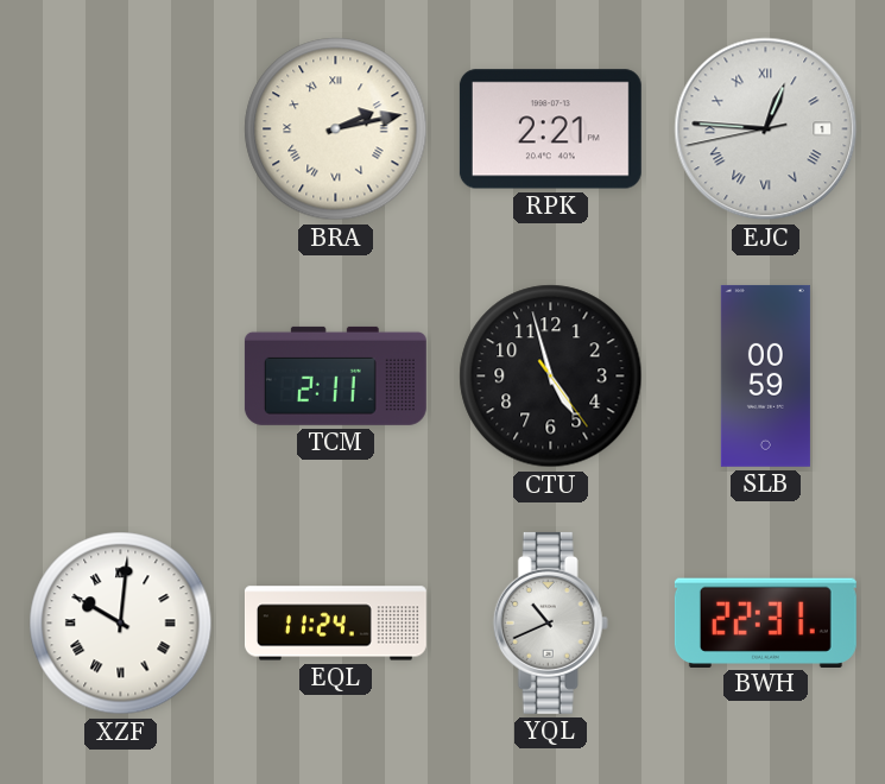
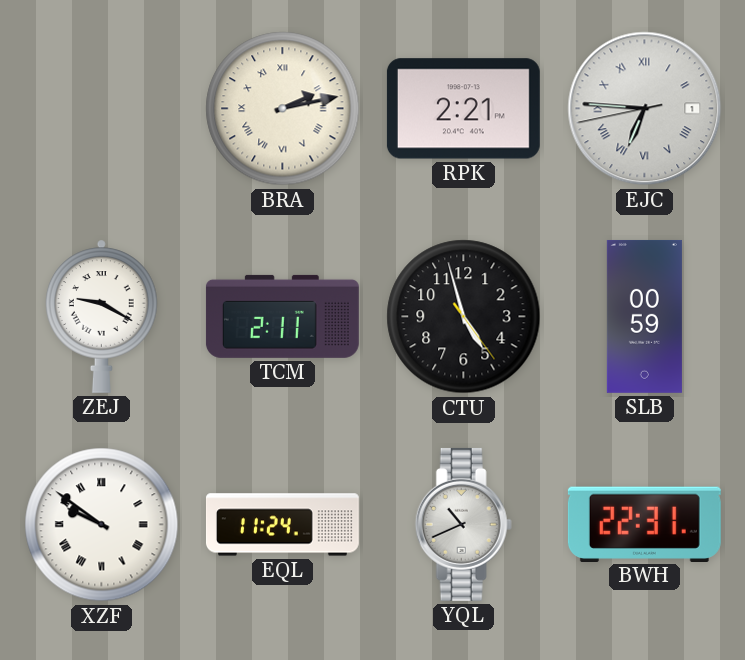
EJC: 12:45 -> 6:45 (645, 109)
ZEJ: none -> 9:20 (101, 316)
XZF: 10:01 -> 9:51 (102, 525)
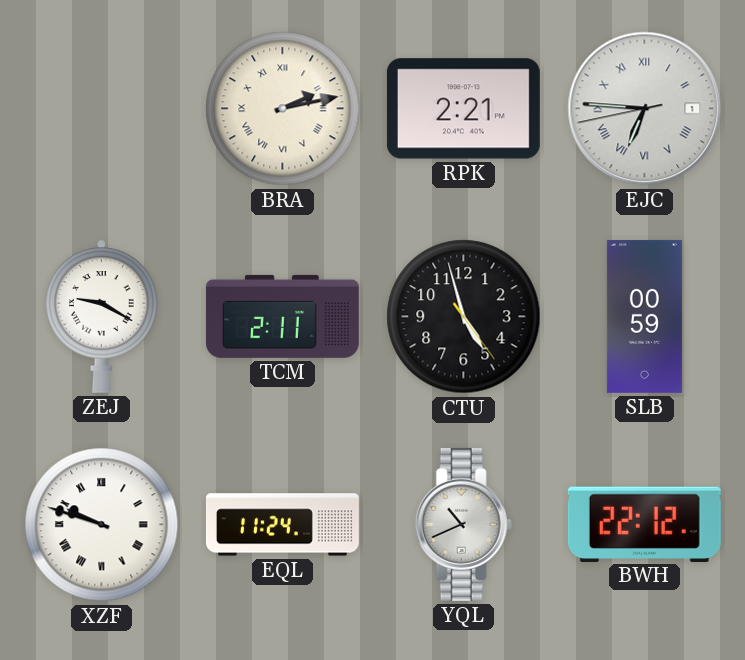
XZF: 9:51 -> 9:48 (102, 525)
BWH: 22:31 -> 22:12 (644, 524)
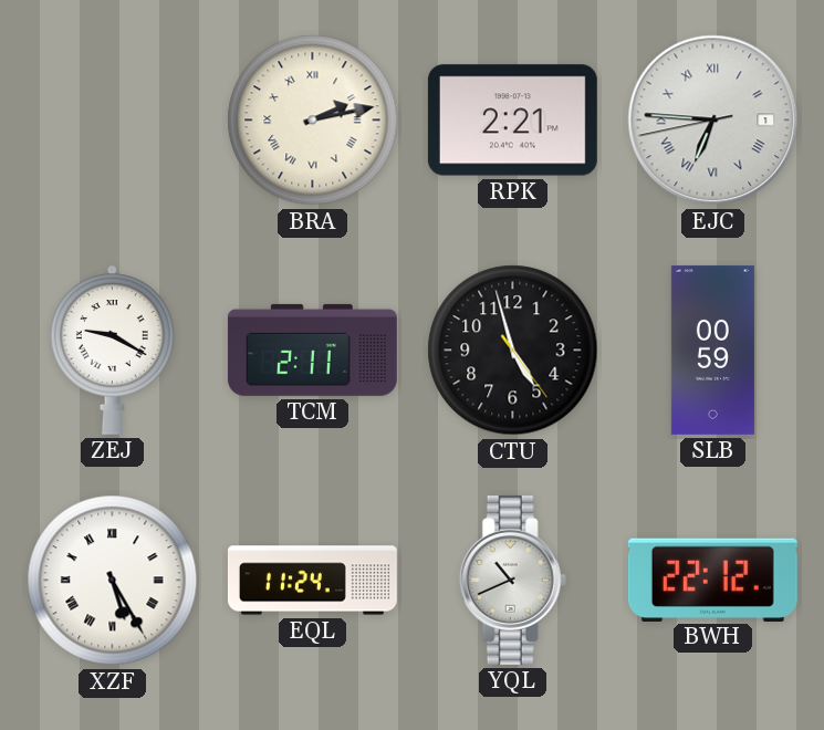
XZF: 9:48 -> 5:25 (113, 581)
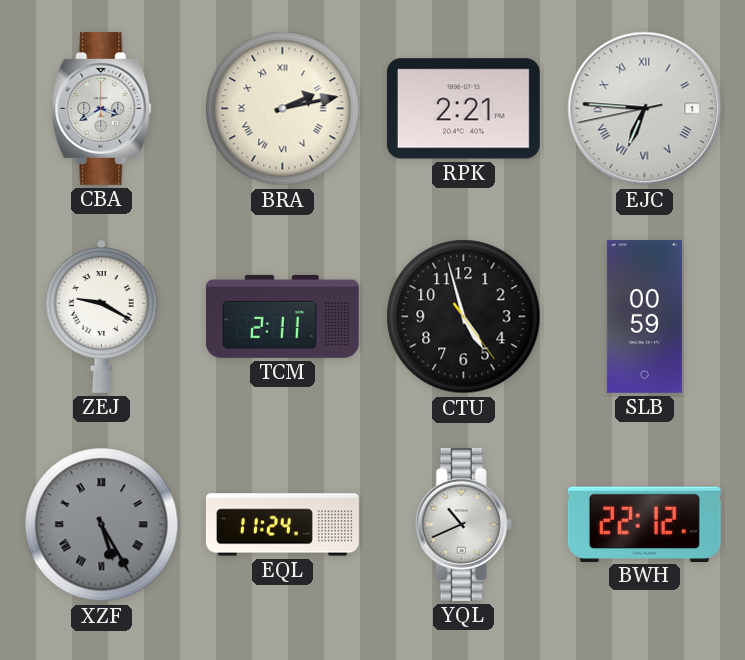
CBA: none -> 3:40 (102, 108)
XZF dial: white -> grey (102, 525)
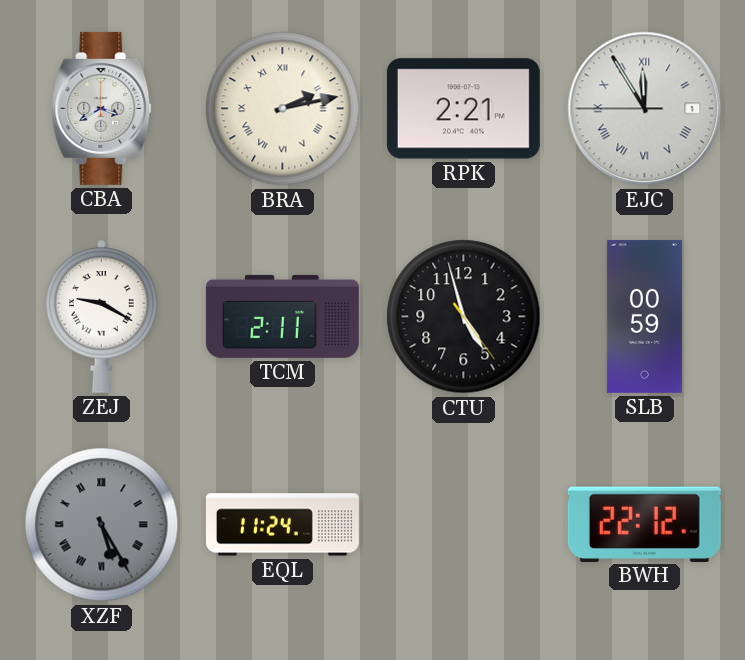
EJC: 6:45 -> 11:54 (645, 109)
YQL: 10:41 -> none (463, 524)
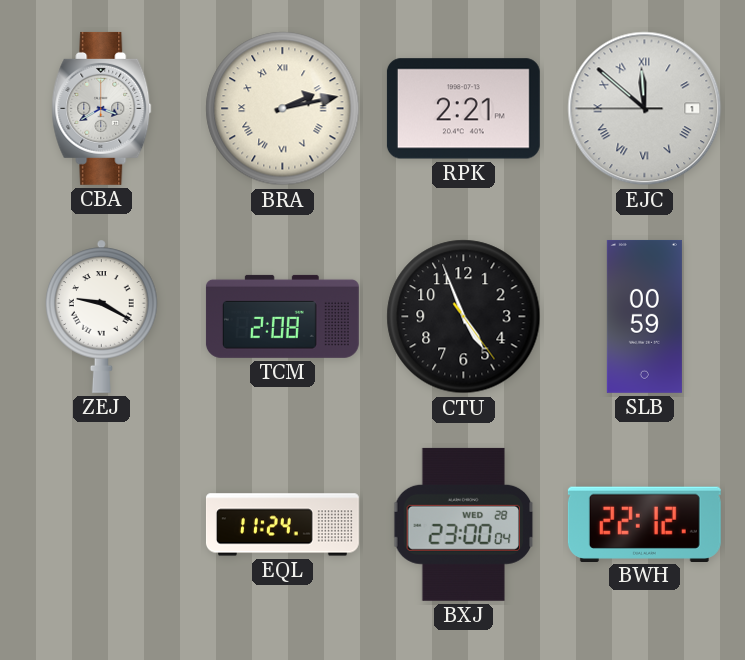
EJC: 11:54 -> 11:51 (645, 109)
TCM: 2:11 -> 2:08 (282, 316)
CTU: 4:57 -> 4:56 (464, 317)
XZF: 5:25 -> none (102, 525)
BXJ: none -> 23:00 (464, 524)
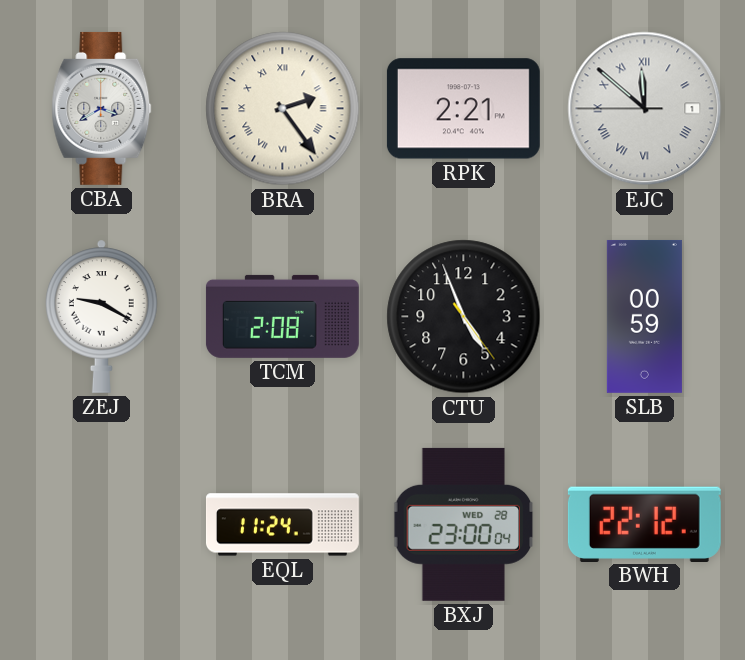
BRA: 2:13 -> 2:24 (283, 109)
